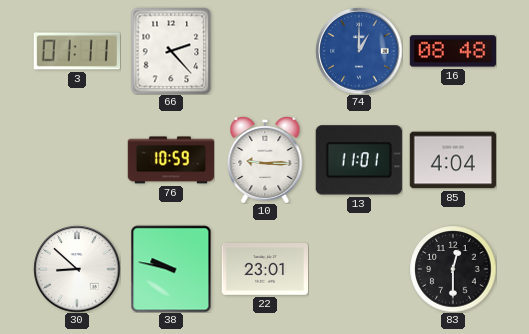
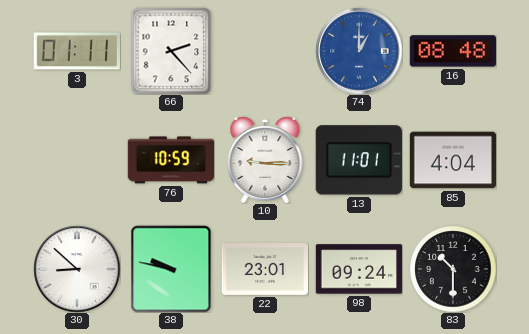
98: none -> 09:24 (359, 269)
83: 12:30 -> 10:30 (453, 269)
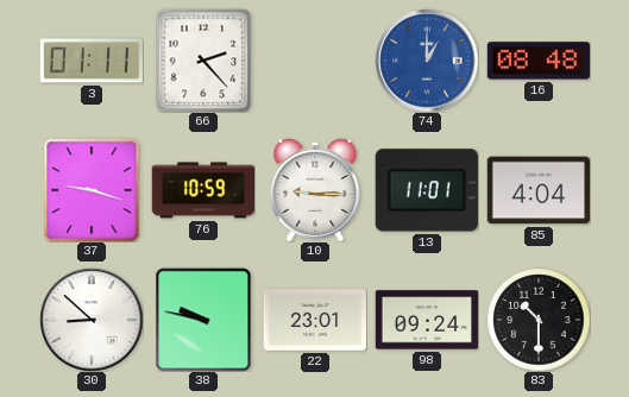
37: none -> 9:18 (92, 190)
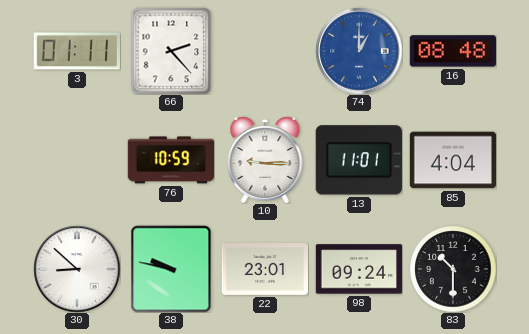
37: 9:18 -> none (92, 190)
